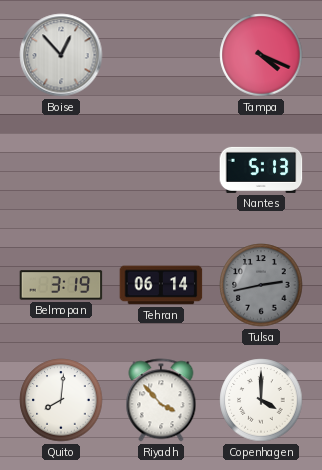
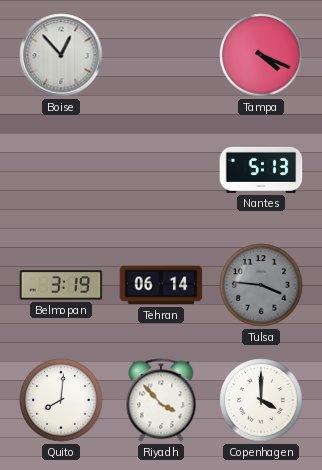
Tulsa: 2:43 -> 3:46 (261, 285)
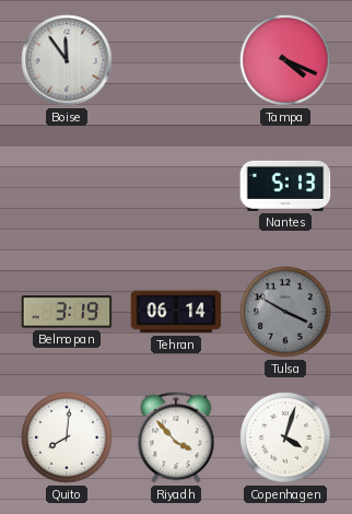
Boise: 12:53 -> 11:54 (67, 60)
Tulsa: 3:46 -> 3:50 (285, 312)
Copenhagen: 4:00 -> 4:03 (285, 437)
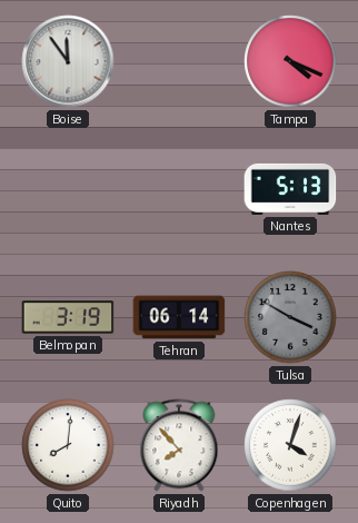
Riyadh: 3:53 -> 7:53 (179, 445)
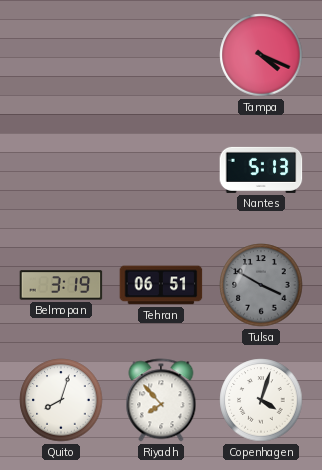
Boise: 11:54 -> none (68, 61)
Tehran: 06:14 -> 06:51 (161, 285)
Quito: 8:01 -> 8:03 (61, 400)
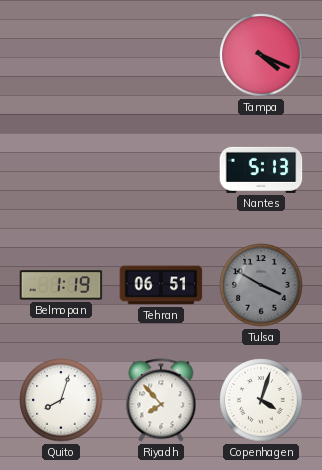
Belmopan: 3:19 -> 1:19 (61, 285)
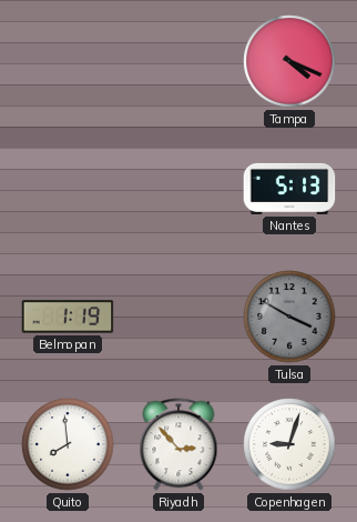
Tehran: 06:51 -> none (161, 285)
Quito: 8:03 -> 7:59 (68, 444)
Riyadh: 7:53 -> 2:53 (178, 444)
Copenhagen: 4:03 -> 9:03 (289, 444)
